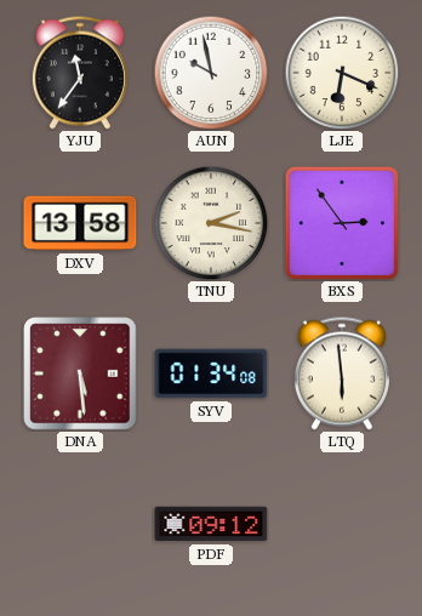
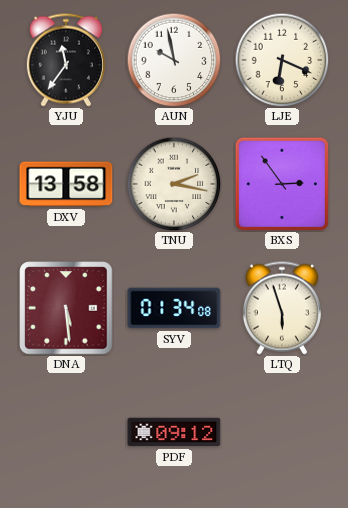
LTQ: 5:59 -> 5:57 (282, 308)
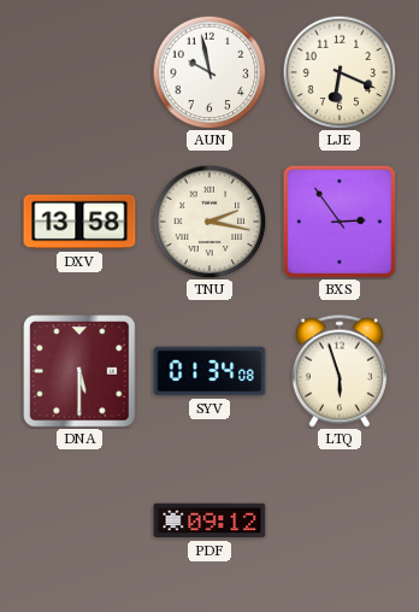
YJU: 11:36 -> none (66, 60)
DNA: 5:29 -> 5:30 (79, 371)
